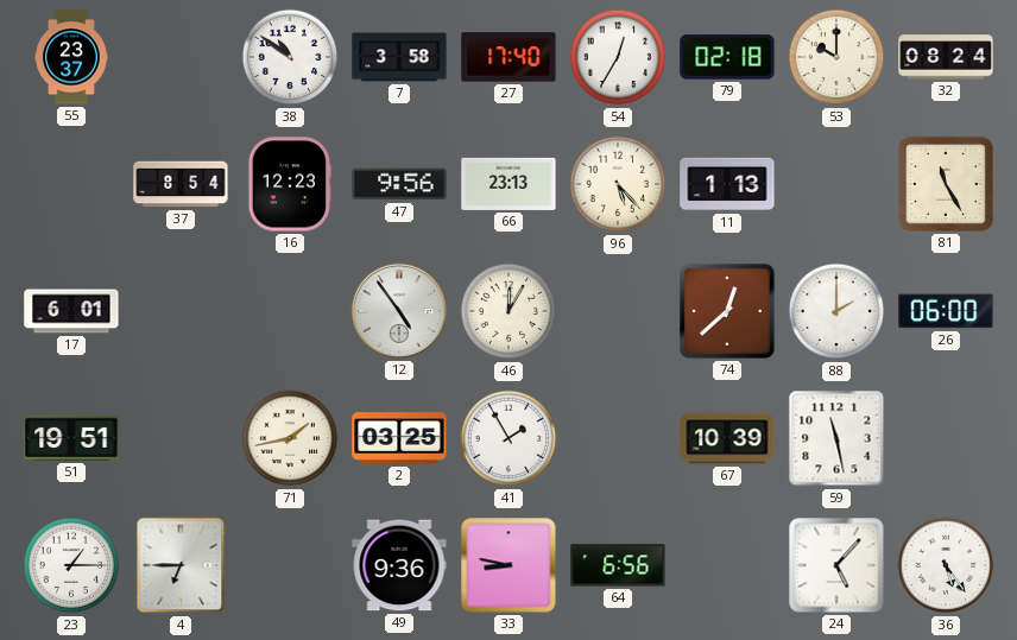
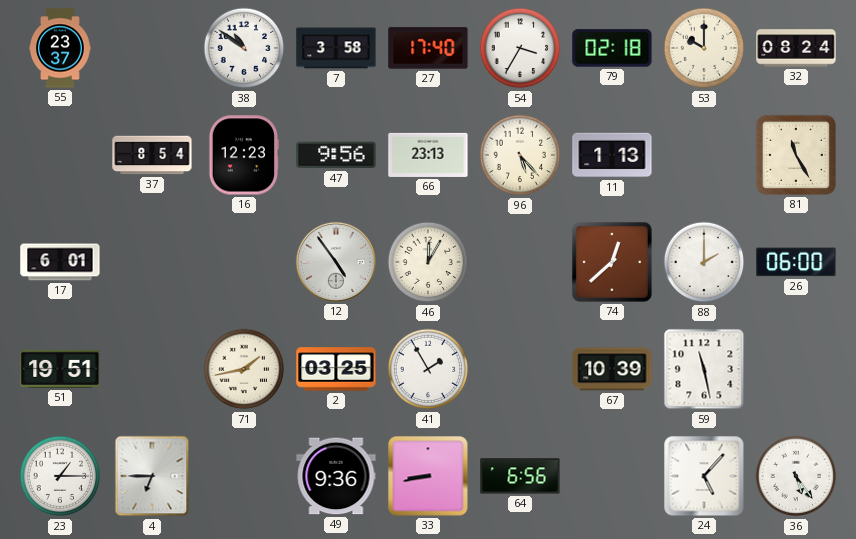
54: 12:35 -> 3:35 (520, 48)
33: 8:47 -> 8:43 (428, 476)
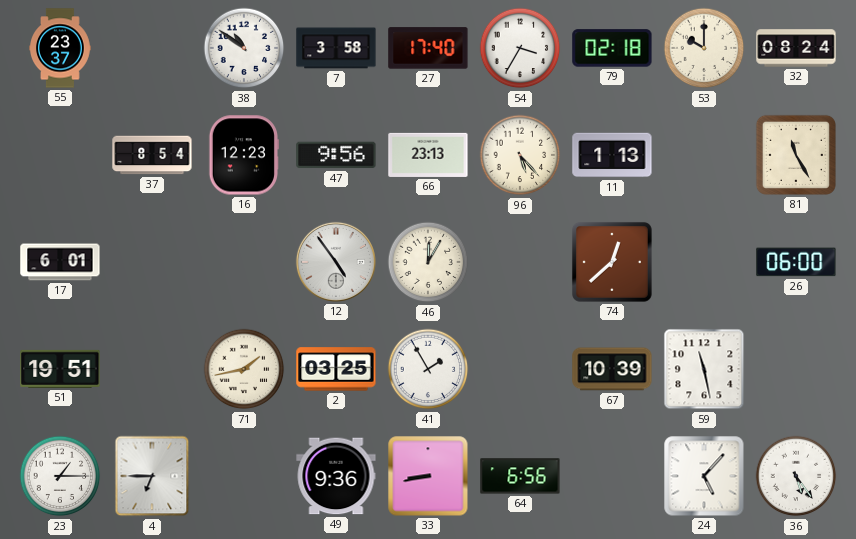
88: 2:00 -> none (704, 262)
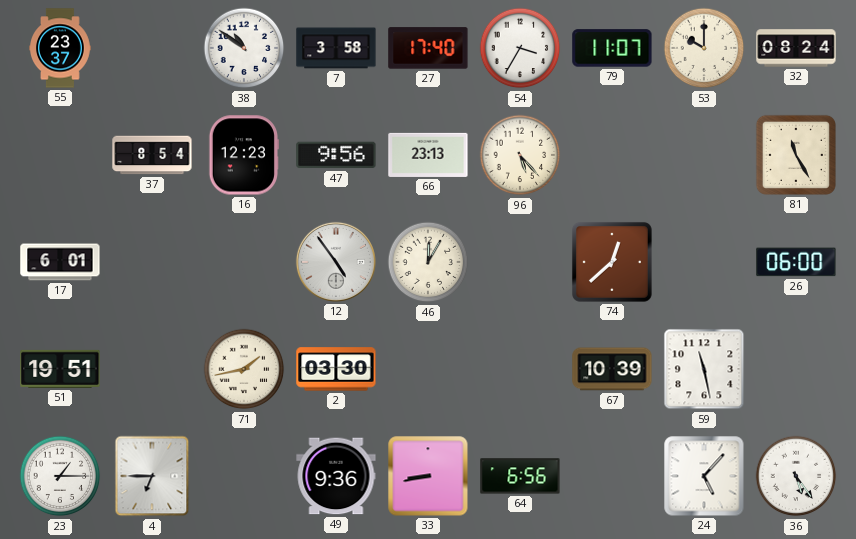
79: 02:18 -> 11:07 (612, 48)
11: 1:13 -> none (612, 155)
2: 03:25 -> 03:30 (336, 369)
41: 1:55 -> none (428, 369)
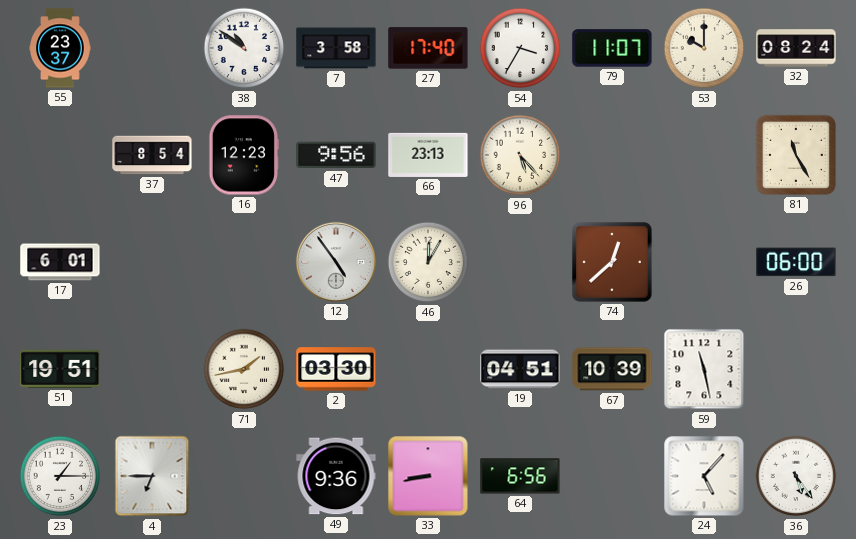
19: none -> 04:51 (520, 369)
